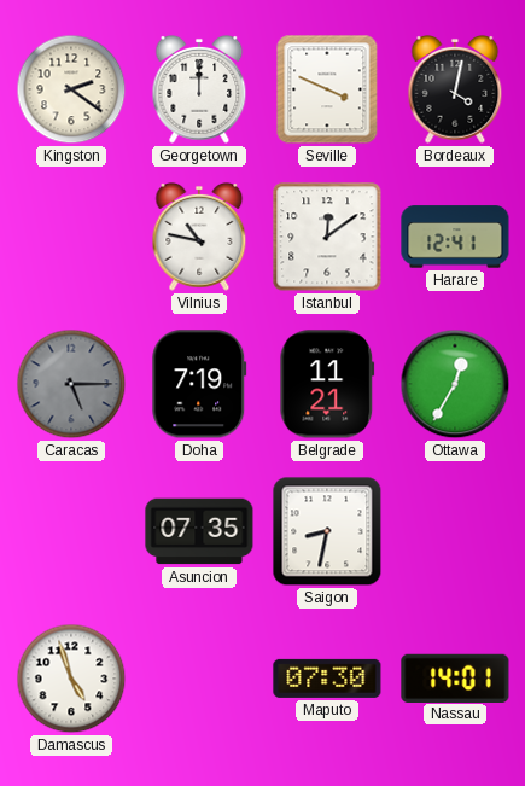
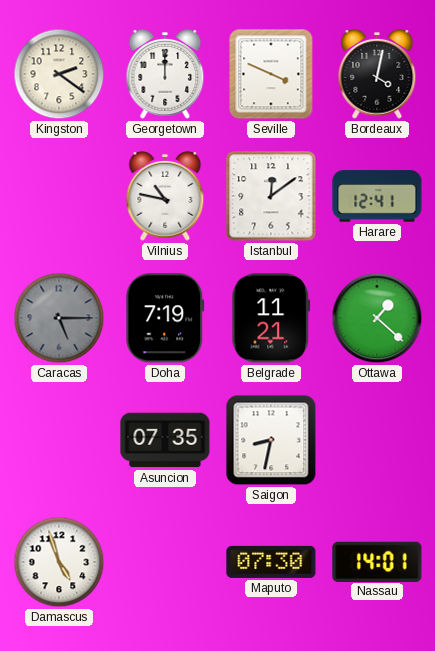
Ottawa: 12:35 -> 1:22 (377, 318)
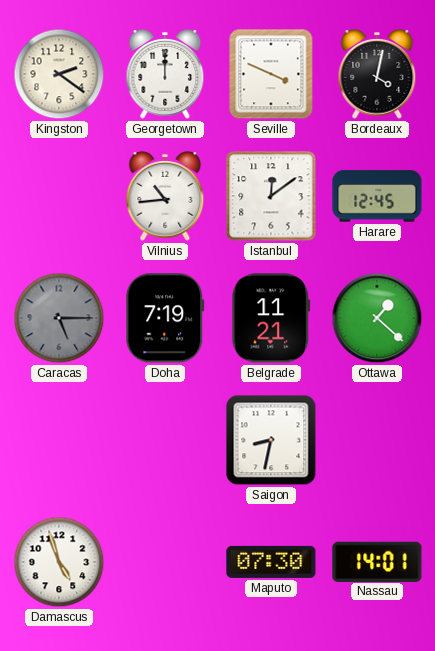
Vilnius: 10:47 -> 10:44 (165, 196)
Harare: 12:41 -> 12:45 (377, 196)
Asuncion: 07:35 -> none (165, 440)
